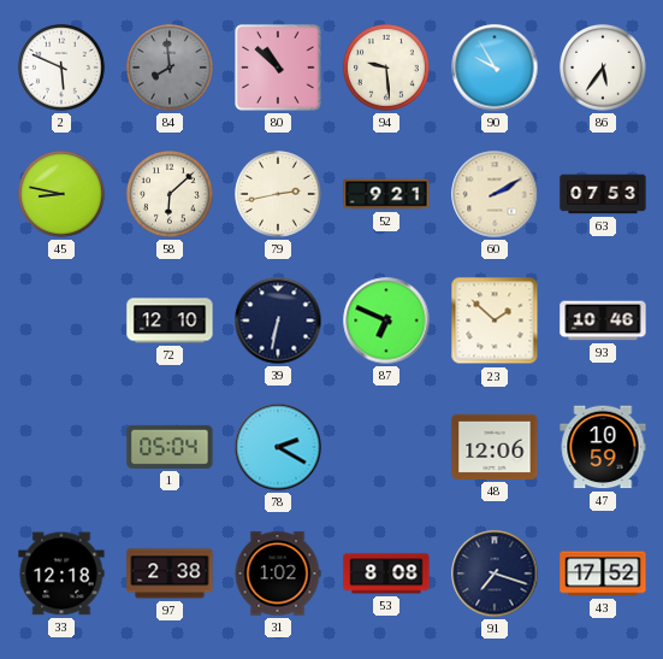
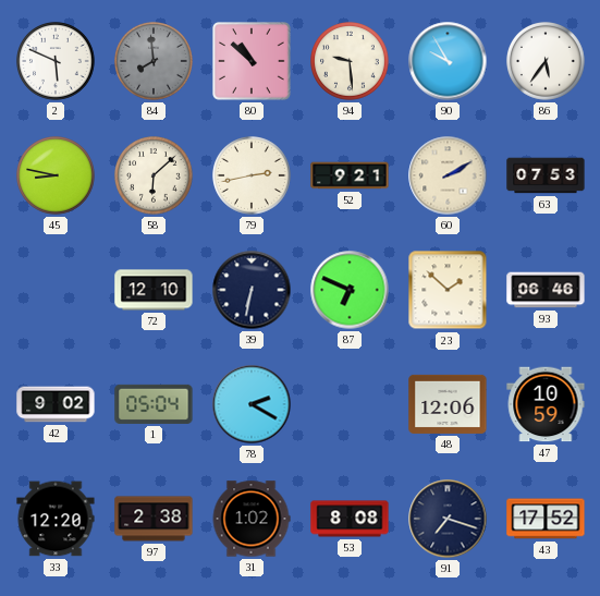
93: 10:46 -> 06:46 (546, 290)
42: none -> 9:02 (56, 404)
33: 12:18 -> 12:20 (56, 519)
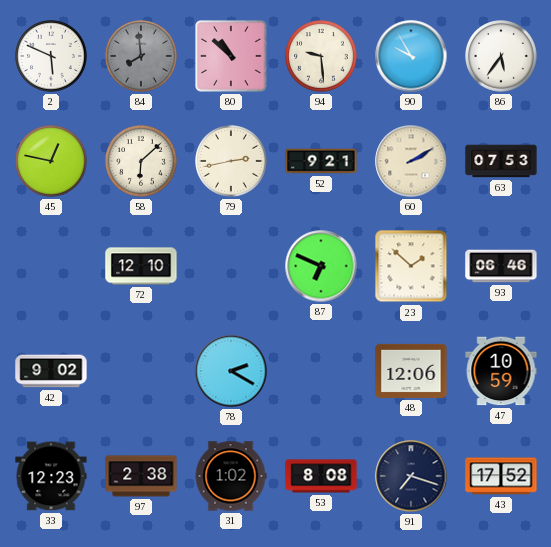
45: 8:47 -> 12:47 (52, 162)
39: 6:32 -> none (252, 290)
1: 05:04 -> none (154, 404)
33: 12:20 -> 12:23 (51, 476)
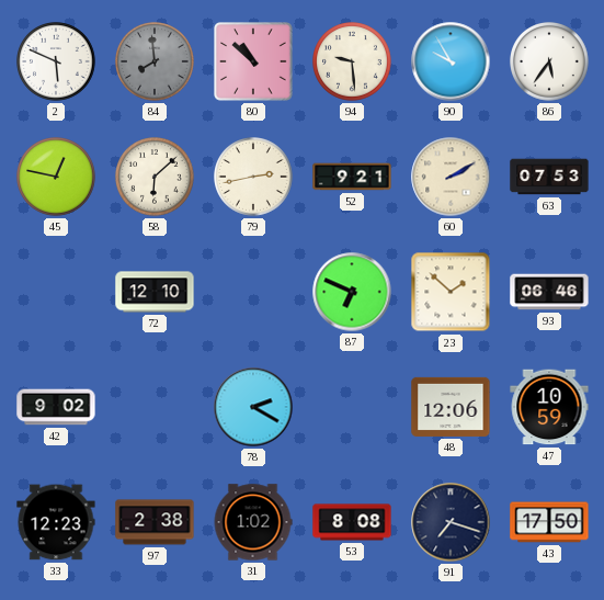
43: 17:52 -> 17:50 (549, 522)
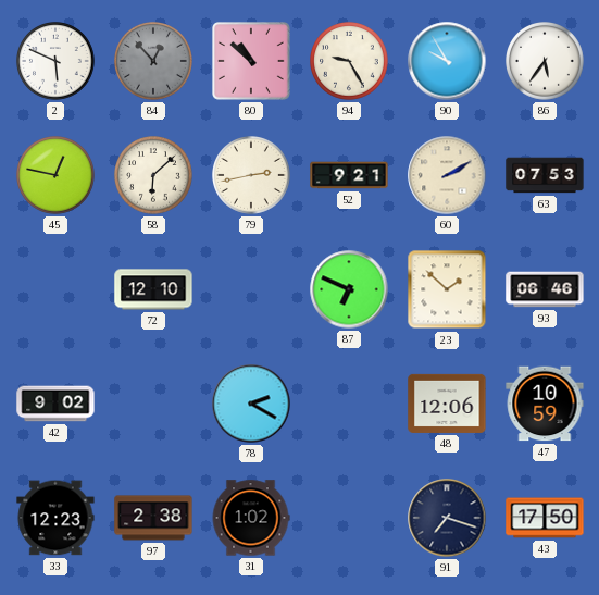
84: 7:59 -> 12:53 (154, 62)
94: 9:29 -> 9:25 (350, 62)
53: 8:08 -> none (352, 522)
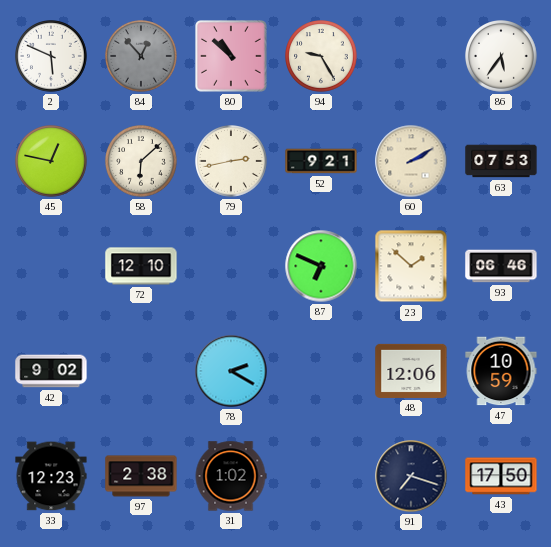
90: 9:55 -> none (447, 61)
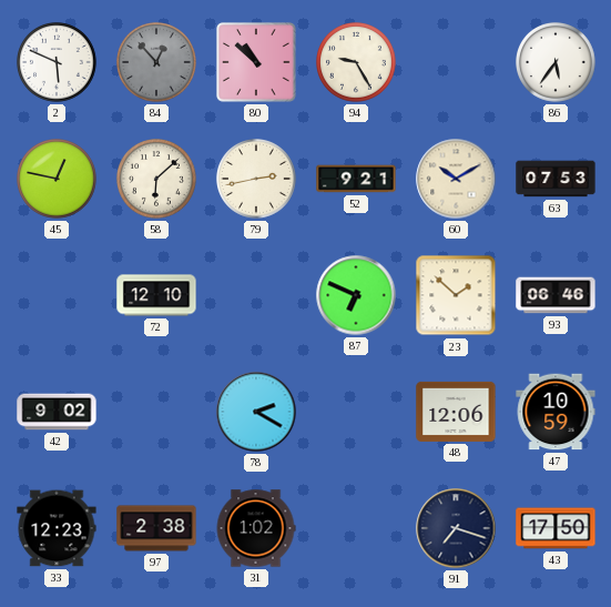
60: 2:10 -> 10:10 (456, 179)
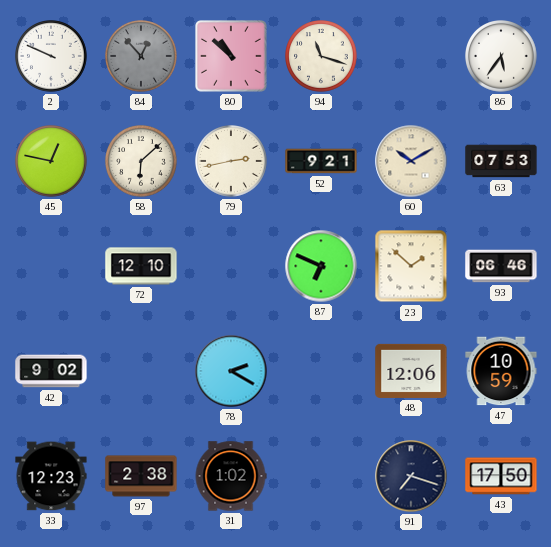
2: 5:49 -> 9:49 (52, 57)
94: 9:25 -> 11:18 (322, 57)
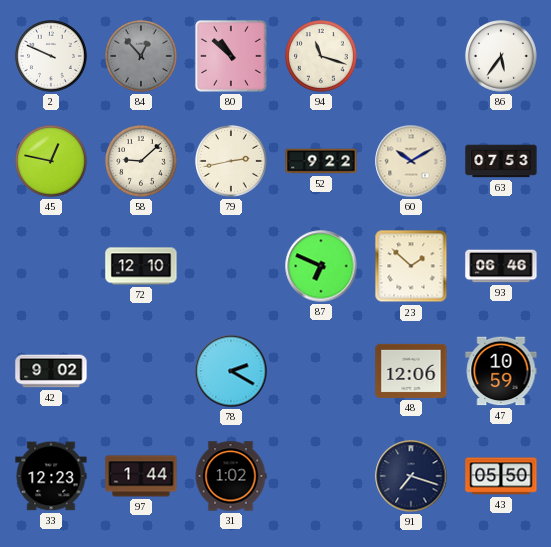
58: 6:08 -> 9:08 (142, 162)
52: 9:21 -> 9:22 (321, 161)
97: 2:38 -> 1:44 (141, 476)
43: 17:50 -> 05:50 (501, 476)
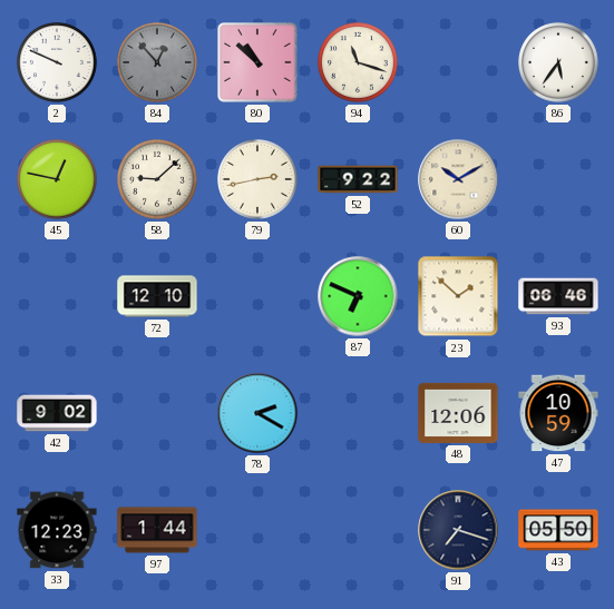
63: 07:53 -> none (501, 161)
31: 1:02 -> none (231, 476)
